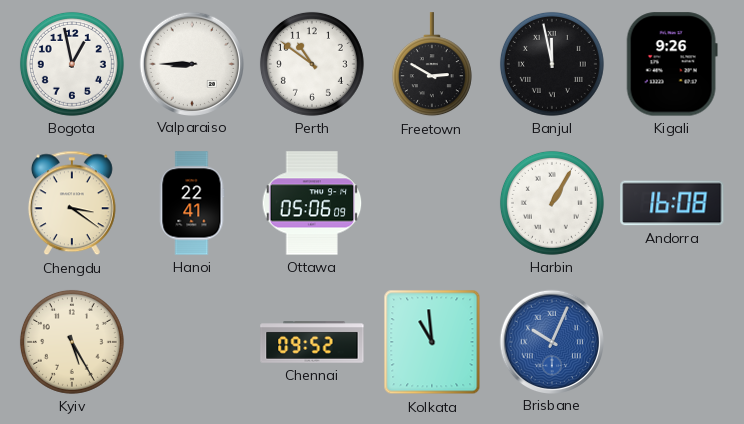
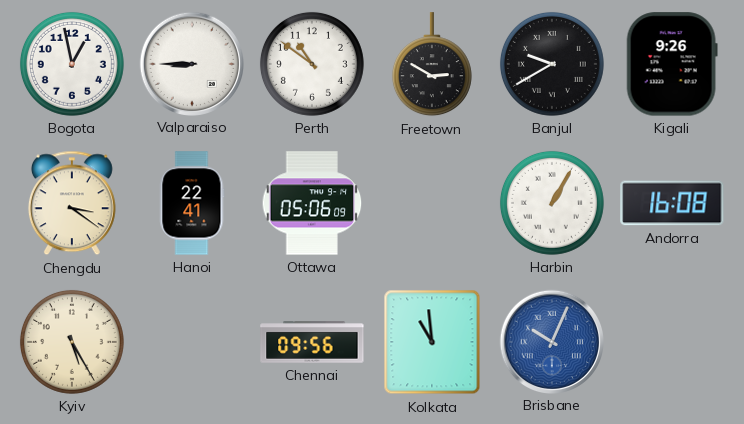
Banjul: 11:58 -> 9:40 (552, 64)
Chennai: 09:52 -> 09:56 (312, 342)
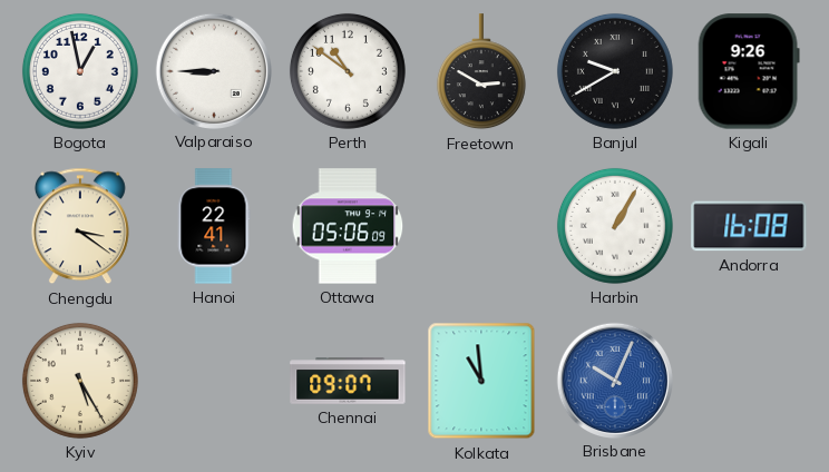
Chennai: 09:56 -> 09:07 (348, 381)
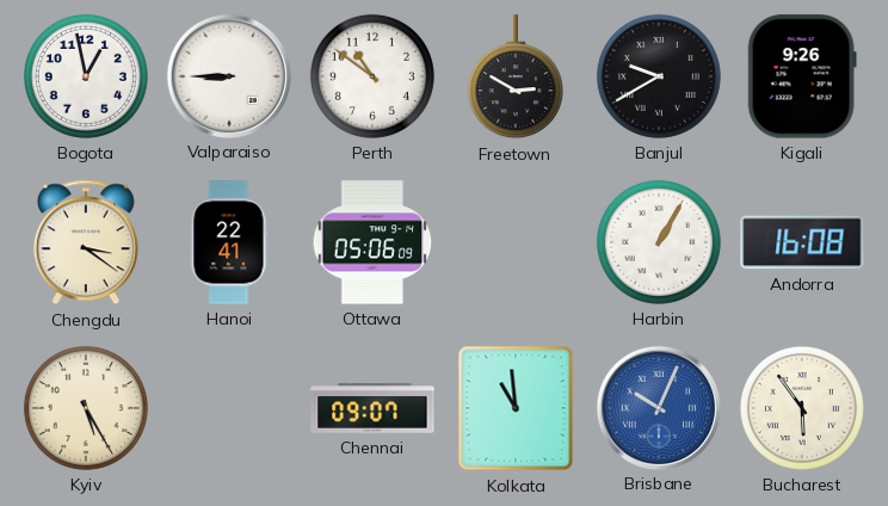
Bucharest: none -> 5:54 (802, 408)
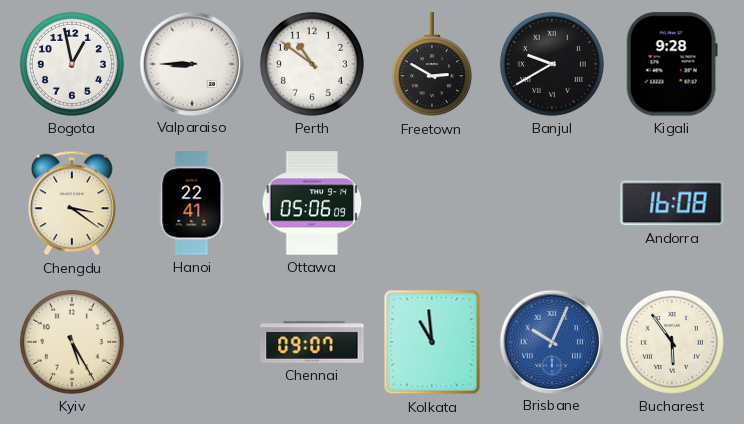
Kigali: 9:26 -> 9:28 (672, 64)
Harbin: 1:05 -> none (659, 242)
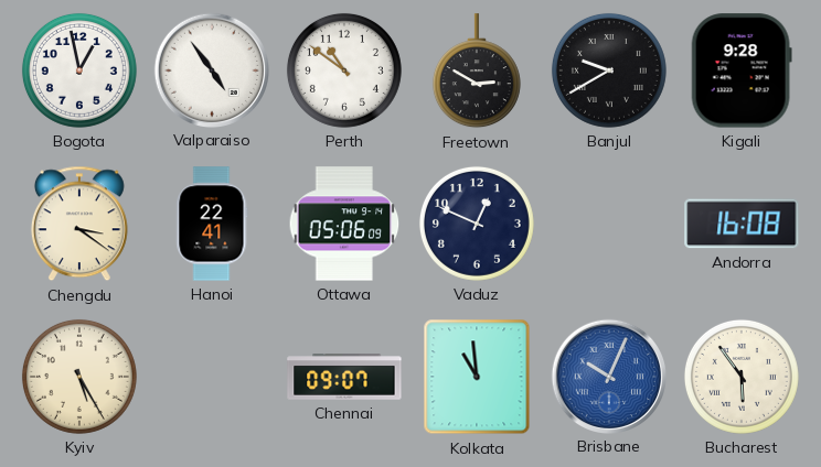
Valparaiso: 8:45 -> 4:54 (211, 69)
Vaduz: none -> 12:49 (477, 224)
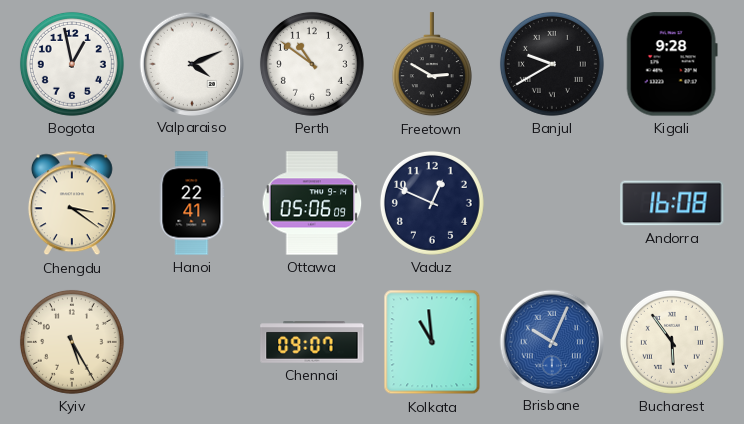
Valparaiso: 4:54 -> 4:11 (191, 63)
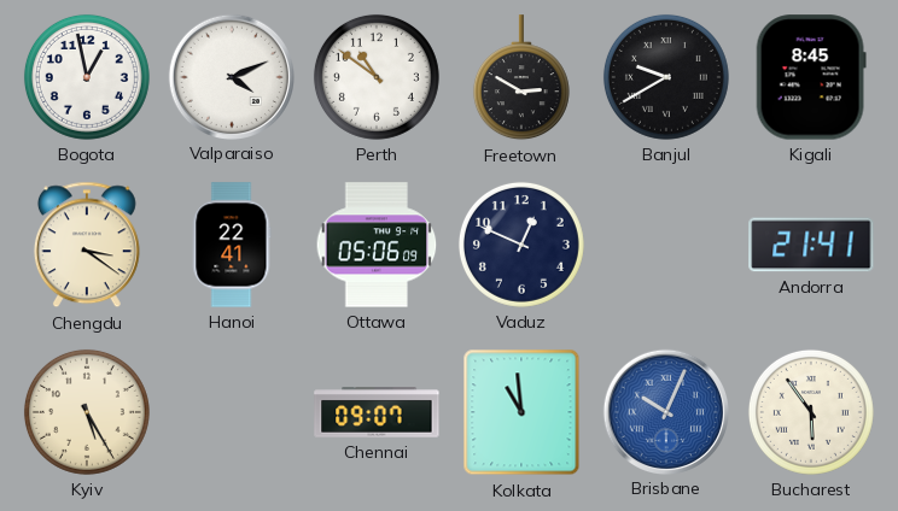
Kigali: 9:28 -> 8:45 (811, 77)
Andorra: 16:08 -> 21:41 (811, 245)
